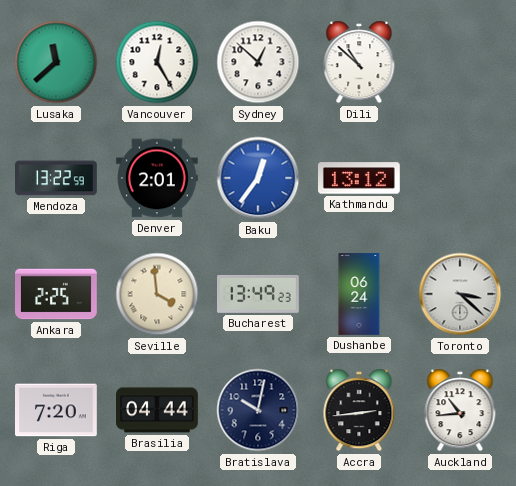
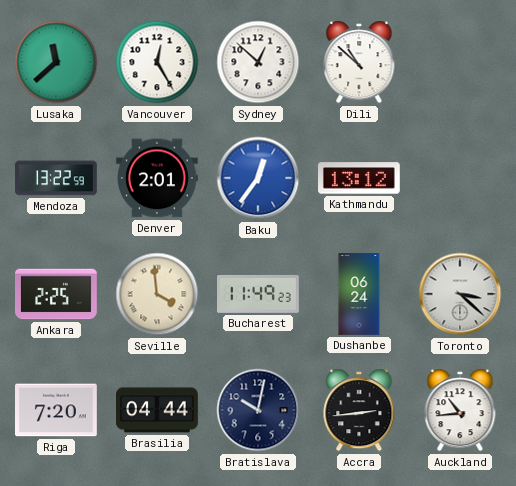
Bucharest: 13:49 -> 11:49 (259, 294)
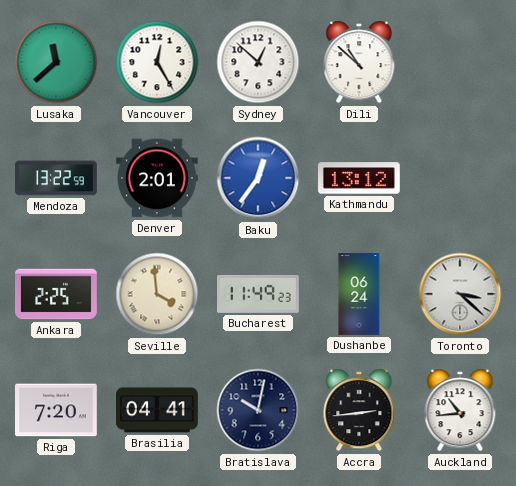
Brasilia: 04:44 -> 04:41 (158, 410)
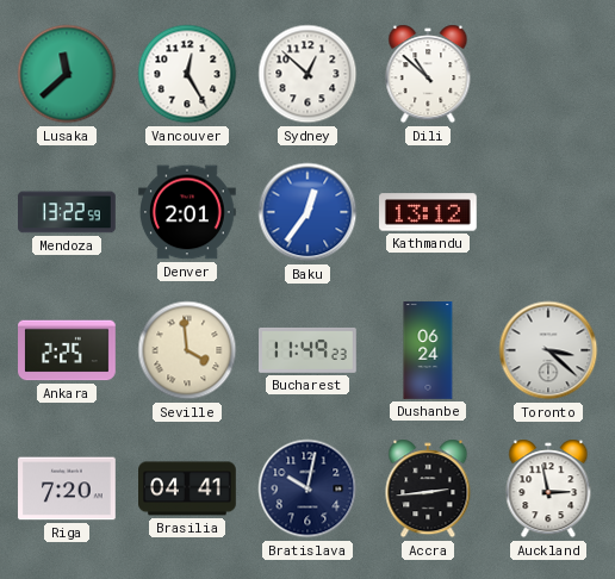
Auckland: 10:44 -> 2:58 (548, 488)
